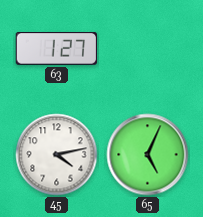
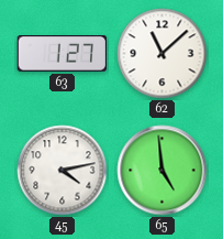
62: none -> 11:08 (163, 54)
65: 5:04 -> 4:59 (163, 171)
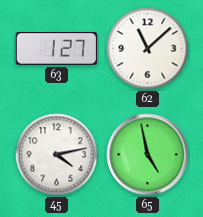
65: 4:59 -> 4:58 (148, 155)
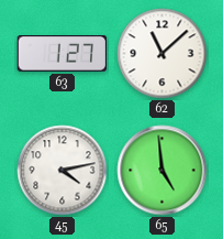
65: 4:58 -> 4:59 (163, 171)
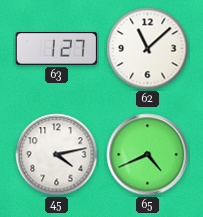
65: 4:59 -> 4:41 (148, 155)
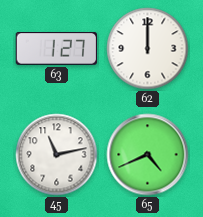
62: 11:08 -> 12:00 (148, 49)
45: 4:13 -> 11:13 (57, 155)
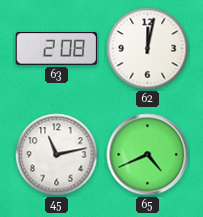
63: 1:27 -> 2:08 (56, 49)
62: 12:00 -> 12:02 (148, 49)
